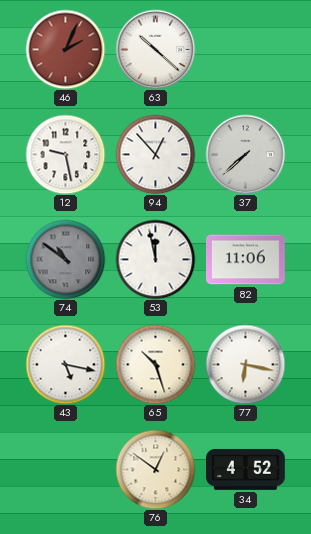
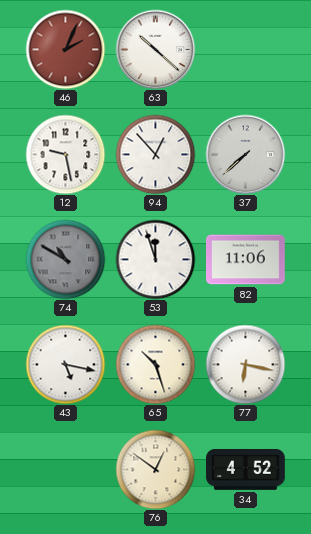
74: 10:51 -> 10:50 (65, 259)
53: 11:58 -> 11:57 (155, 259)
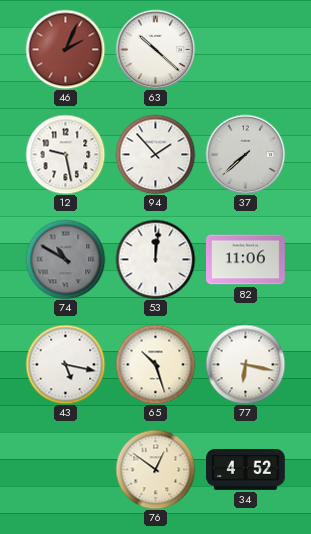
94: 12:53 -> 1:53 (155, 154)
53: 11:57 -> 12:01 (155, 259)
